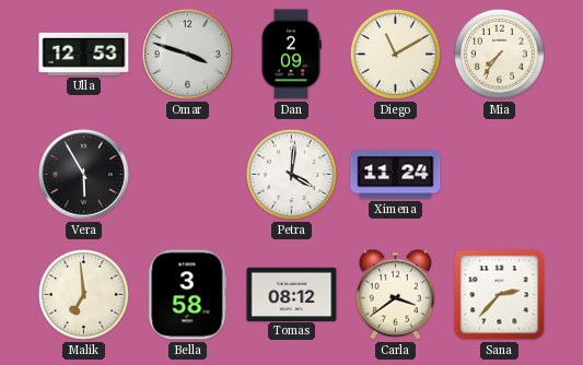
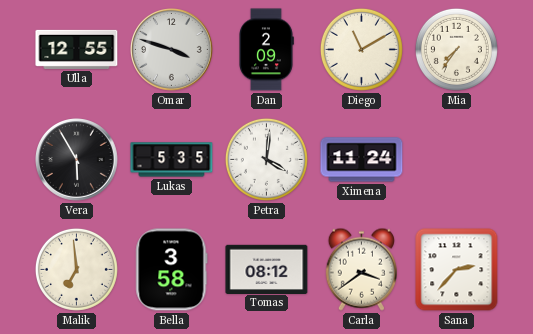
Ulla: 12:53 -> 12:55 (77, 49)
Lukas: none -> 5:35 (172, 160)
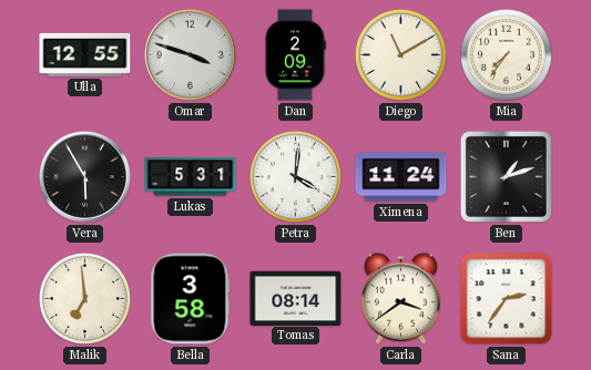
Lukas: 5:35 -> 5:31 (191, 177)
Ben: none -> 1:12 (506, 176)
Tomas: 08:12 -> 08:14 (296, 298)
Sana: 2:37 -> 2:36 (507, 299)
